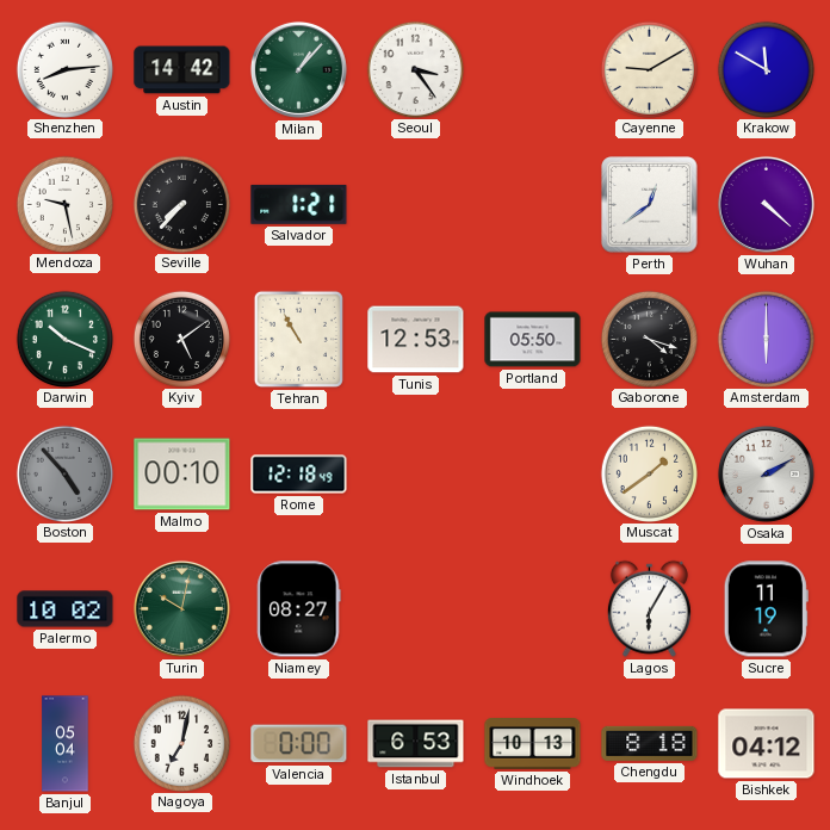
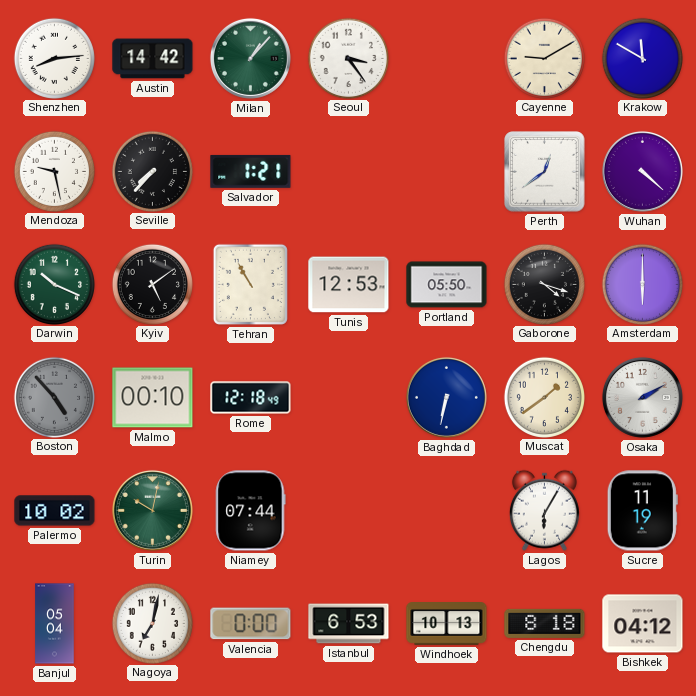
Baghdad: none -> 6:32 (446, 397)
Niamey: 08:27 -> 07:44 (251, 511)
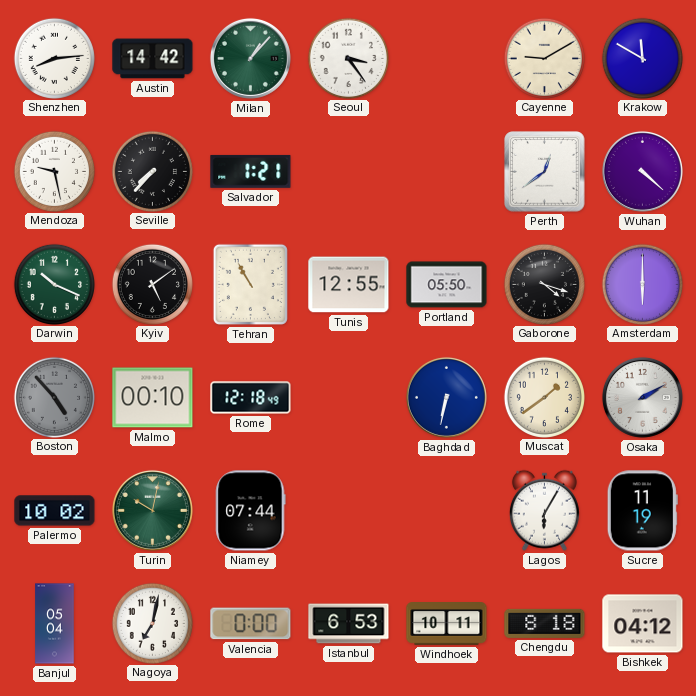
Tunis: 12:53 -> 12:55 (349, 285)
Windhoek: 10:13 -> 10:11 (447, 624)
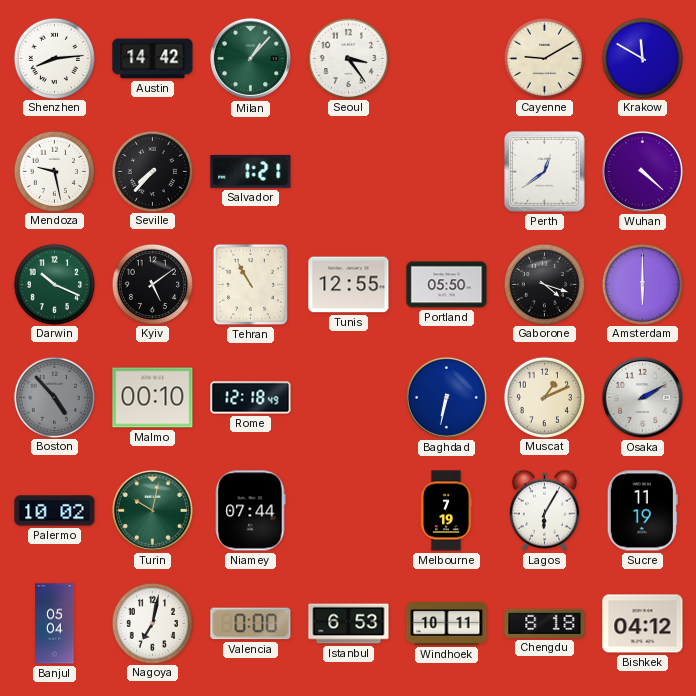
Muscat: 1:39 -> 1:11 (544, 397)
Melbourne: none -> 7:19 (446, 511)
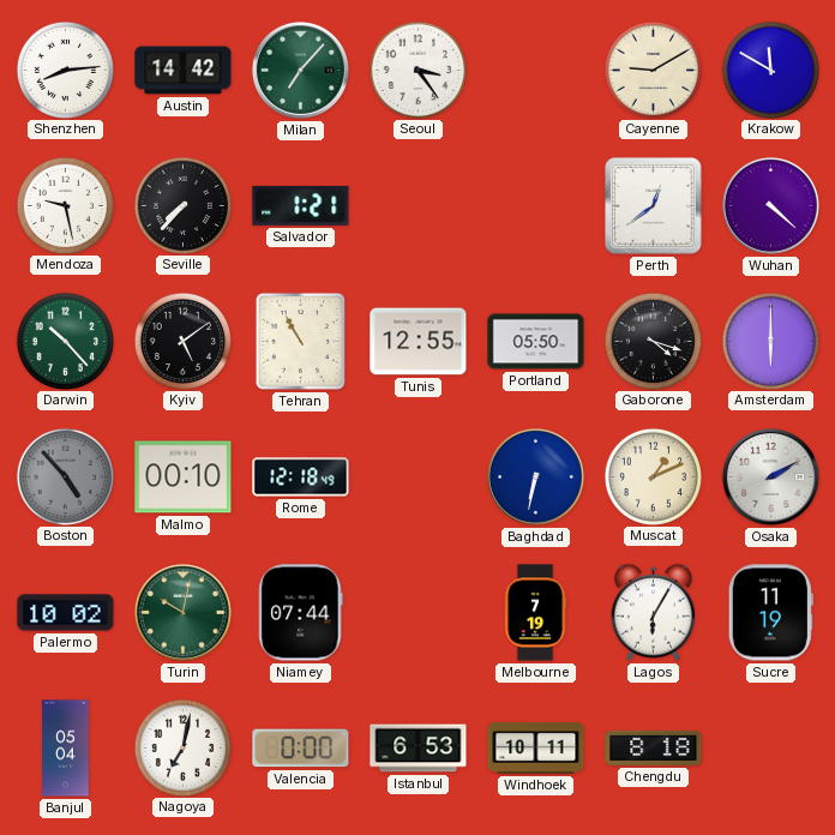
Milan: 1:07 -> 7:07 (300, 70)
Darwin: 10:19 -> 10:23 (65, 341)
Bishkek: 04:12 -> none (643, 624)
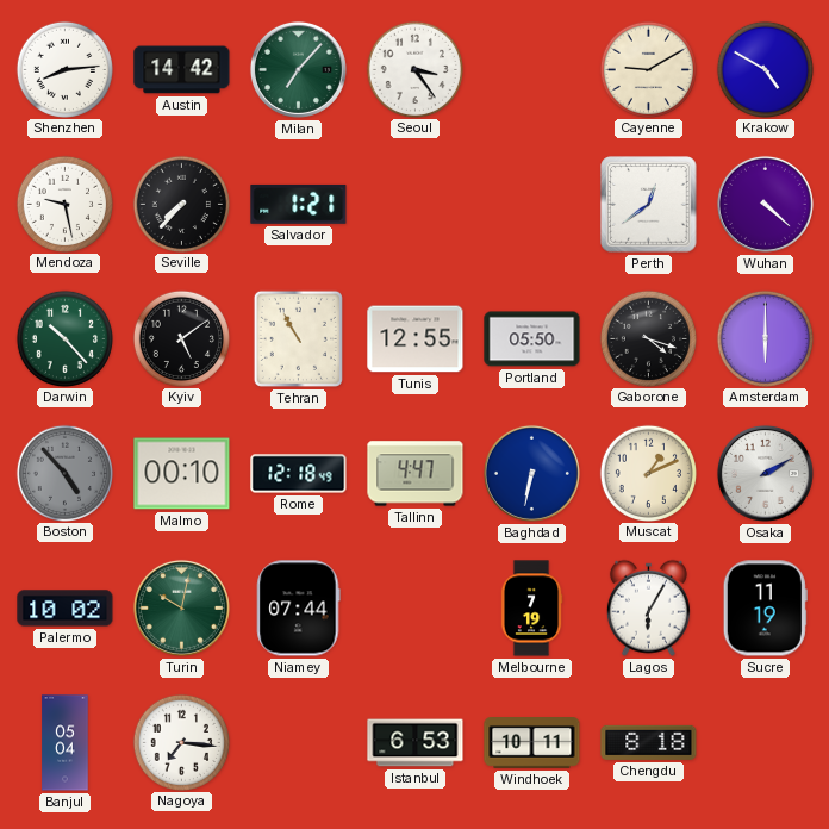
Krakow: 11:50 -> 4:50 (765, 69)
Tallinn: none -> 4:47 (416, 474)
Nagoya: 7:02 -> 7:16 (181, 742)
Valencia: 0:00 -> none (301, 749)
